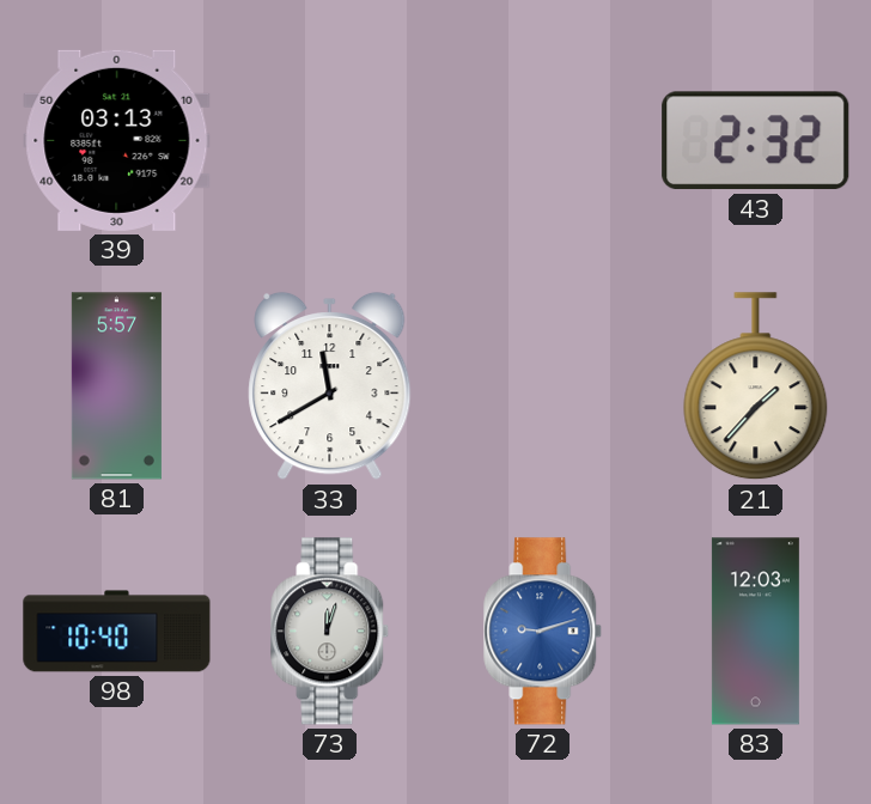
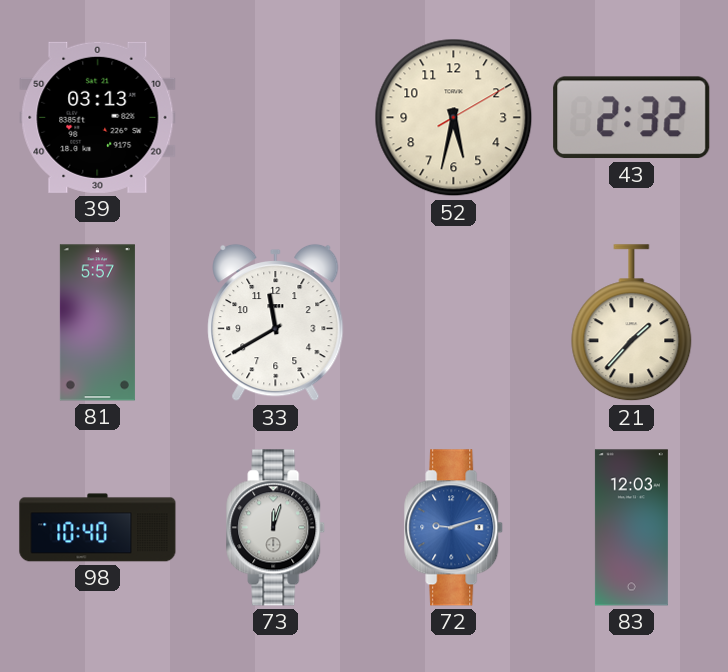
52: none -> 5:32 (454, 118)
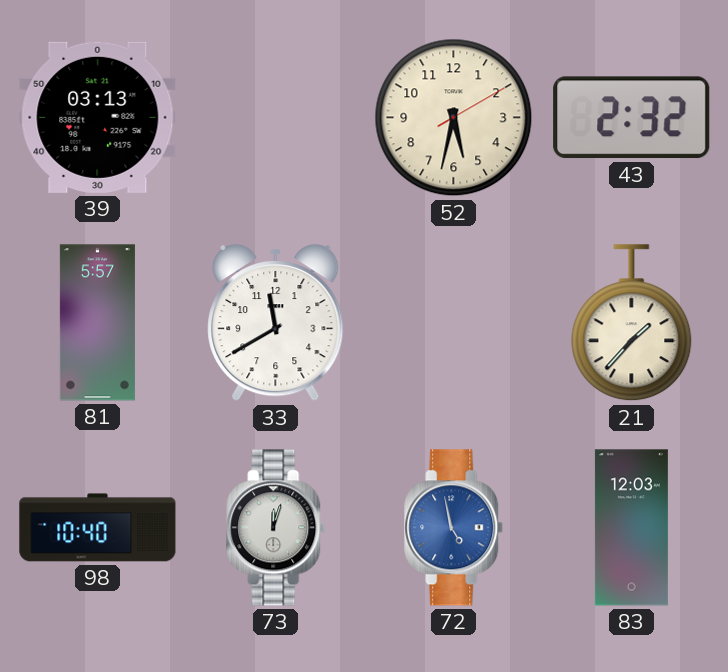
72: 9:12 -> 4:58 (454, 528)
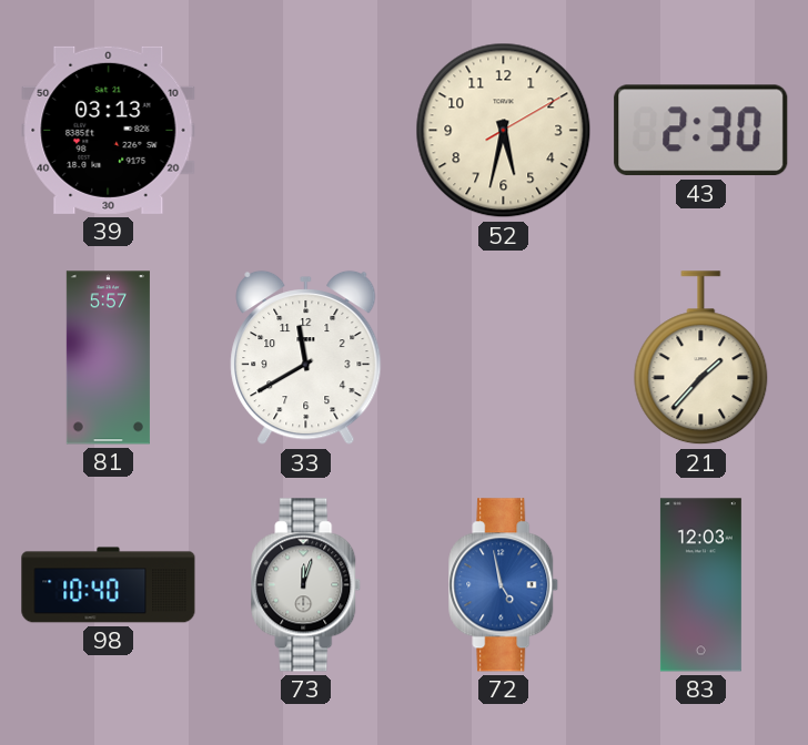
43: 2:32 -> 2:30 (701, 131)
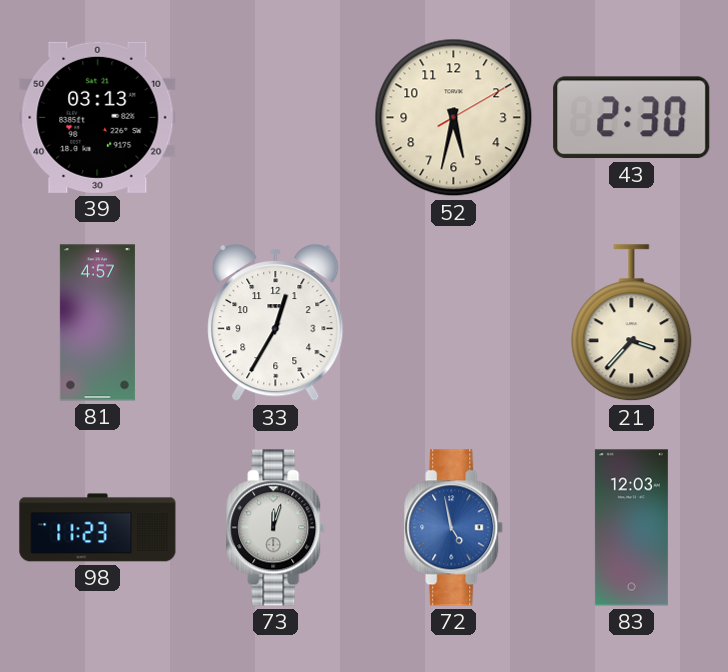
81: 5:57 -> 4:57 (97, 323)
33: 11:40 -> 12:35 (276, 323)
21: 1:37 -> 3:37 (632, 323)
98: 10:40 -> 11:23 (98, 528)
